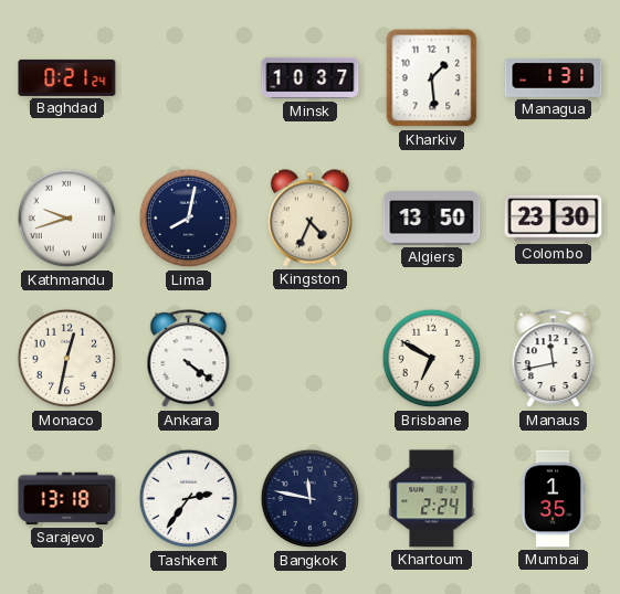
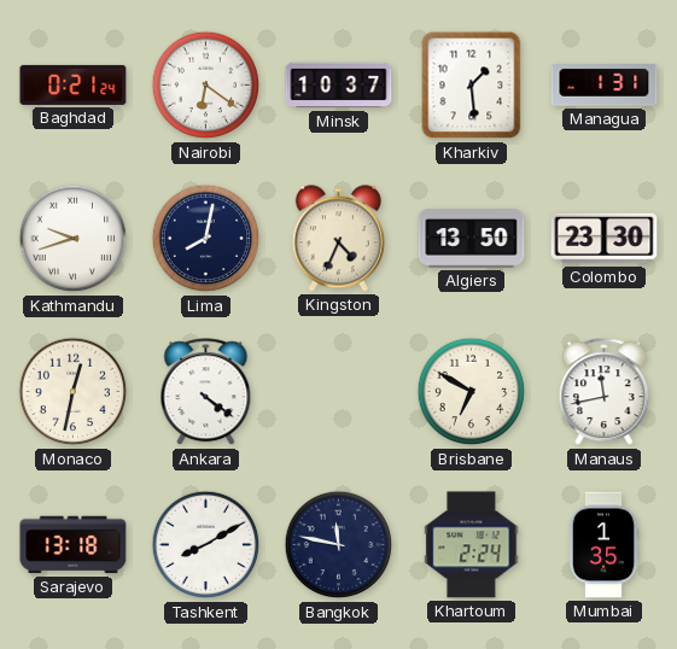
Nairobi: none -> 6:21 (206, 86)
Tashkent: 2:36 -> 8:10 (206, 545)
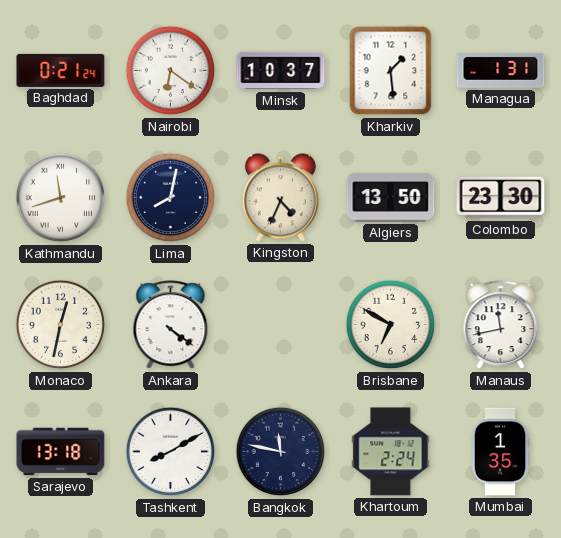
Kathmandu: 9:42 -> 11:42 (61, 198)
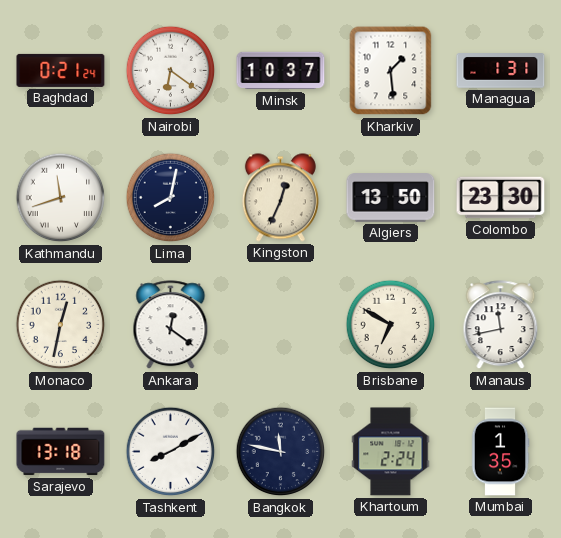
Kingston: 4:34 -> 12:34 (280, 198)
Ankara: 4:21 -> 12:21 (171, 325)
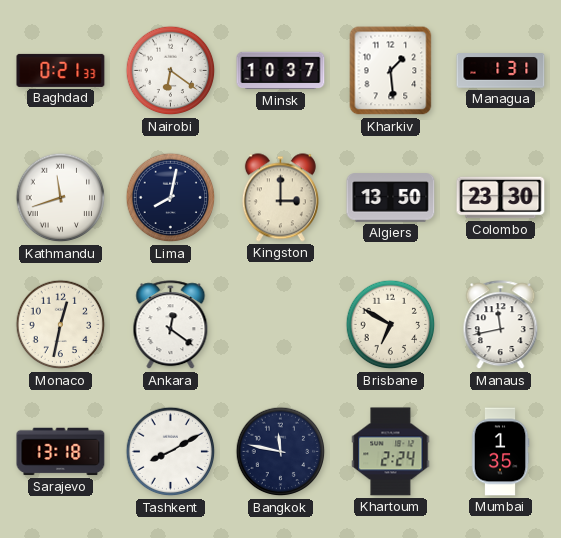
Baghdad: 0:21:24 -> 0:21:33 (61, 70)
Kingston: 12:34 -> 3:00 (280, 198)
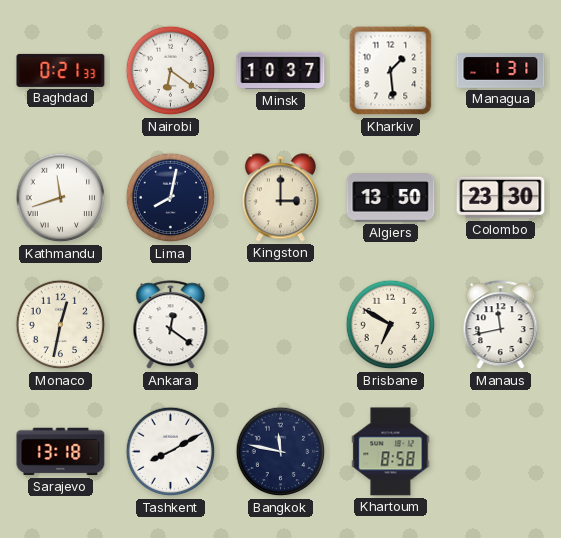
Khartoum: 2:24 -> 8:58 (391, 452)
Mumbai: 1:35 -> none (500, 452)
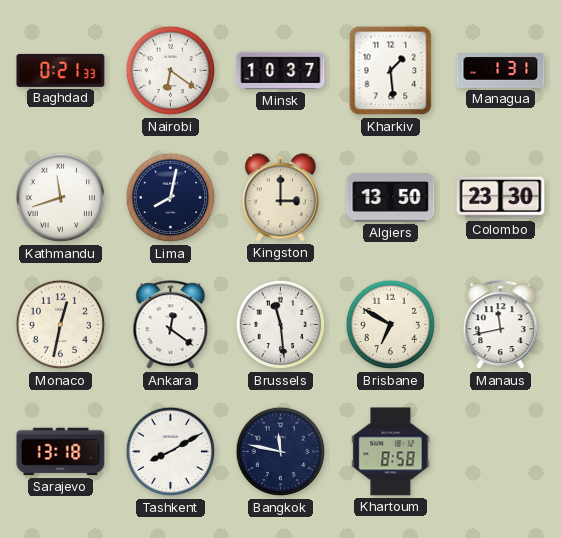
Brussels: none -> 11:29 (281, 325)
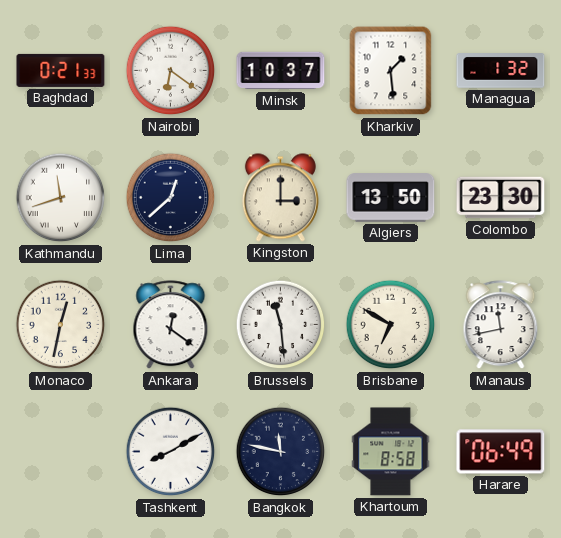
Managua: 1:31 -> 1:32 (501, 71)
Lima: 8:02 -> 12:38 (171, 198)
Sarajevo: 13:18 -> none (61, 452)
Harare: none -> 06:49 (501, 452)
